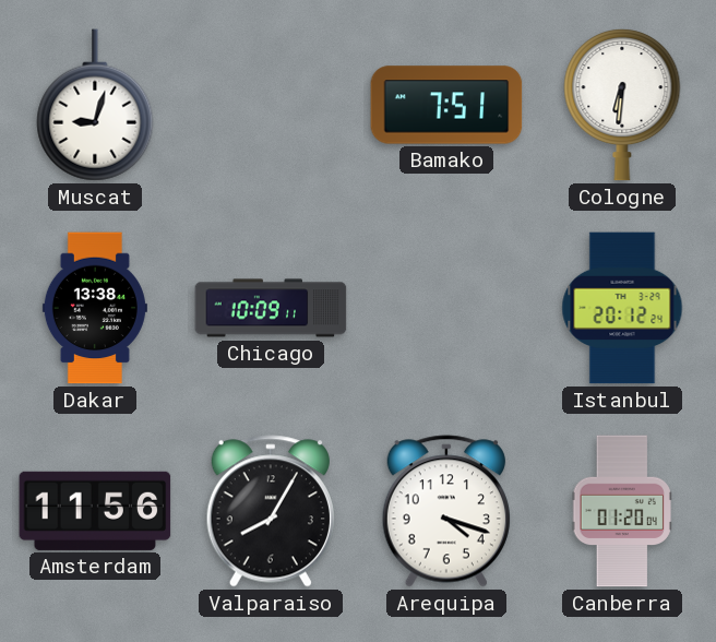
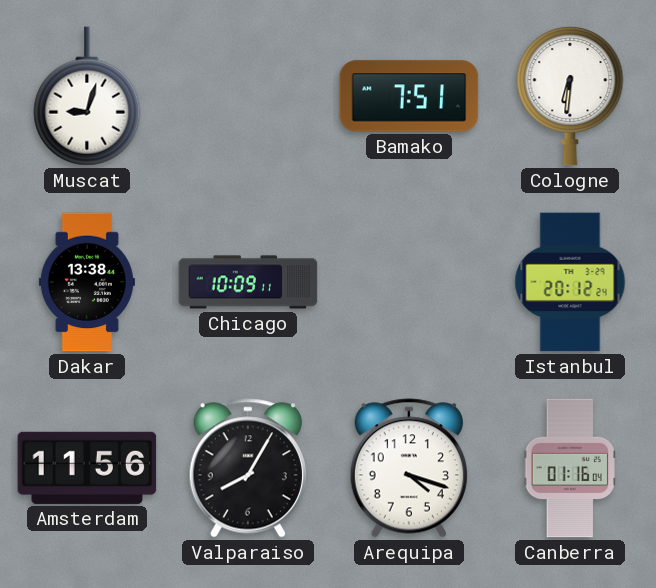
Canberra: 01:20 -> 01:16 (570, 468)
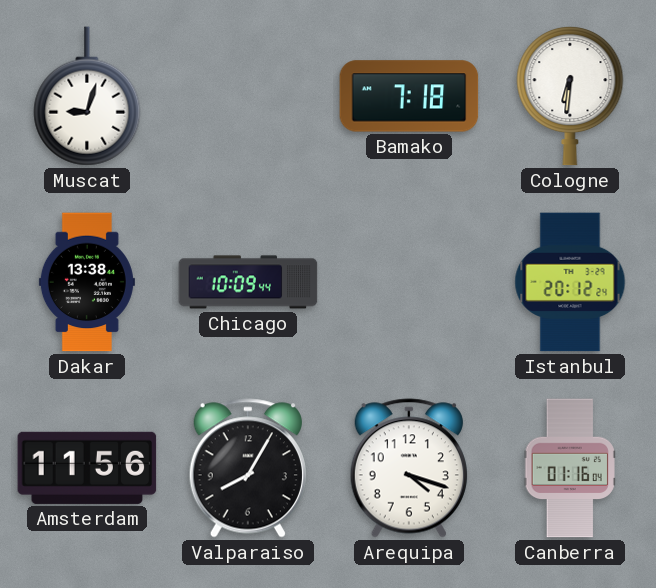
Bamako: 7:51 -> 7:18 (409, 96)
Chicago: 10:09:11 -> 10:09:44 (248, 282)
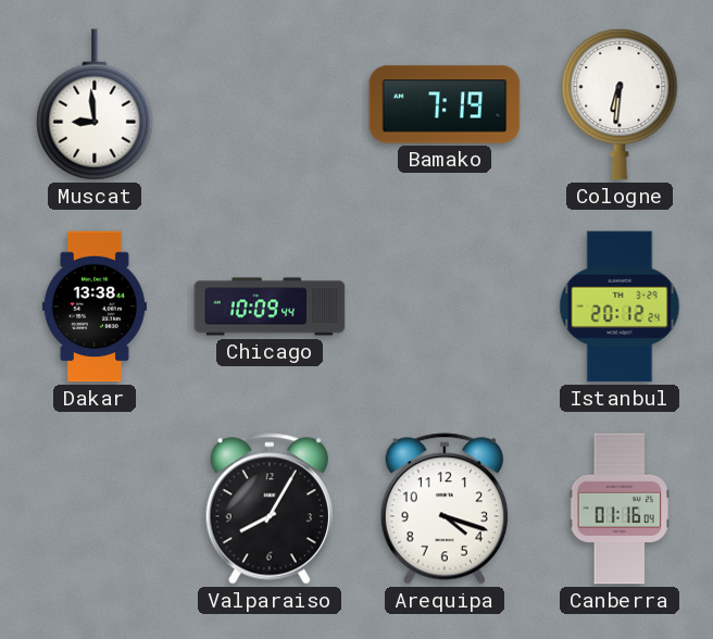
Muscat: 9:03 -> 8:59 (95, 104)
Bamako: 7:18 -> 7:19 (445, 104)
Amsterdam: 11:56 -> none (87, 468)
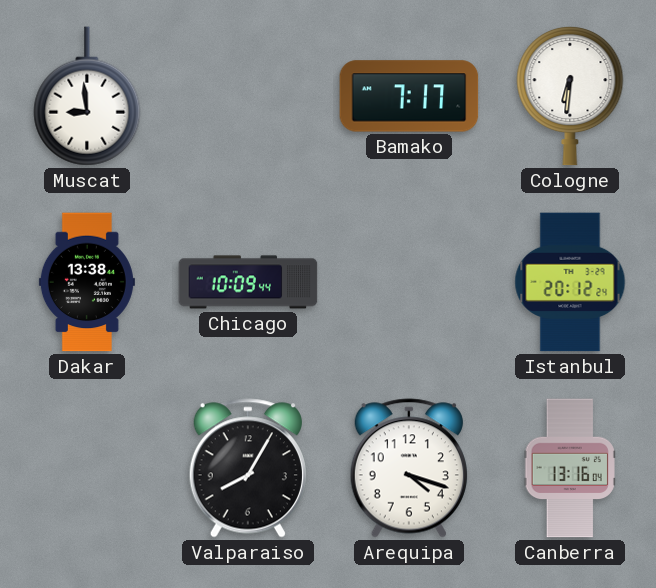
Bamako: 7:19 -> 7:17 (409, 96)
Canberra: 01:16 -> 13:16 (570, 468)
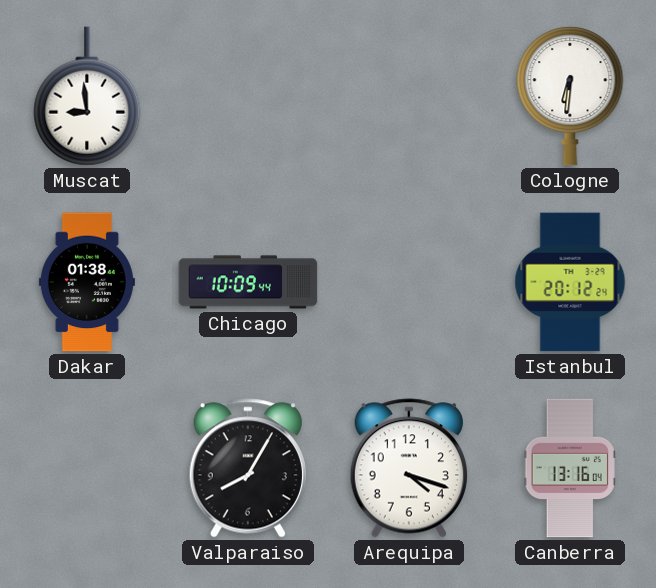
Bamako: 7:17 -> none (409, 96)
Dakar: 13:38 -> 01:38 (87, 282)
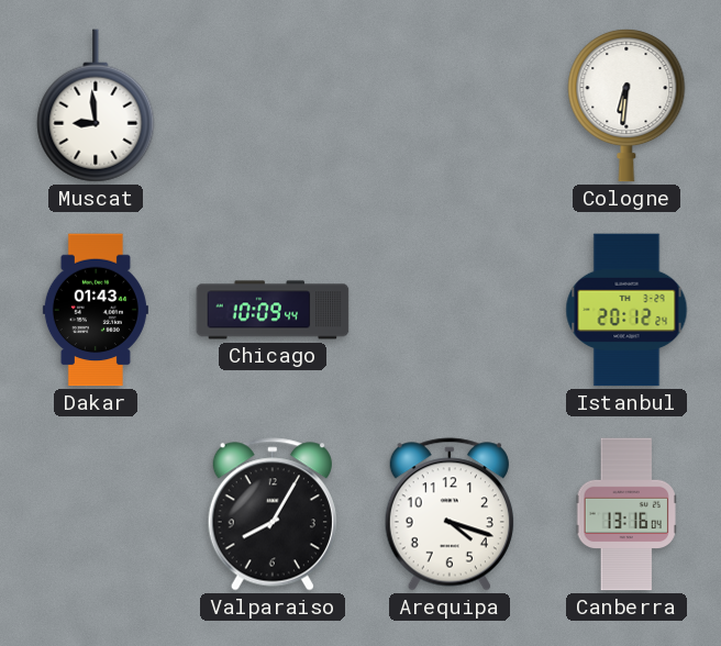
Dakar: 01:38 -> 01:43 (96, 310)
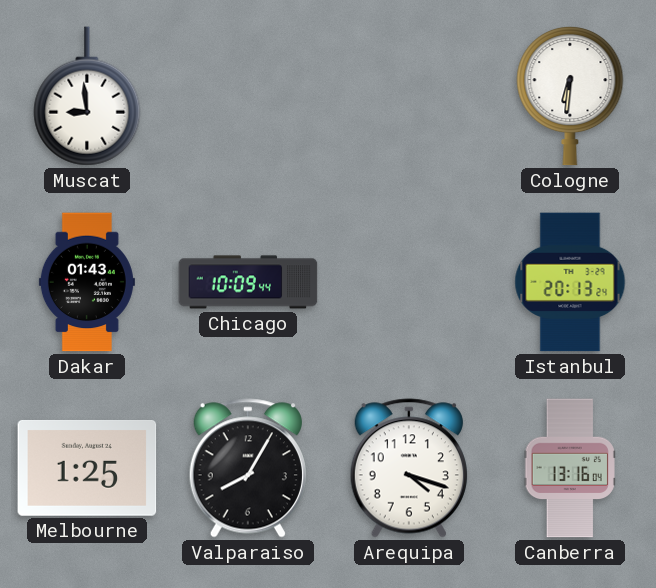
Istanbul: 20:12 -> 20:13 (570, 282)
Melbourne: none -> 1:25 (87, 468)
